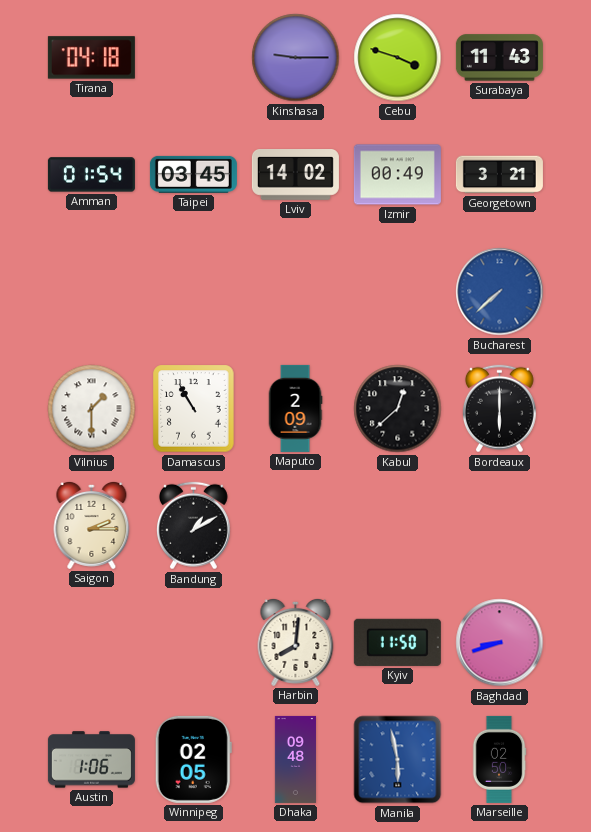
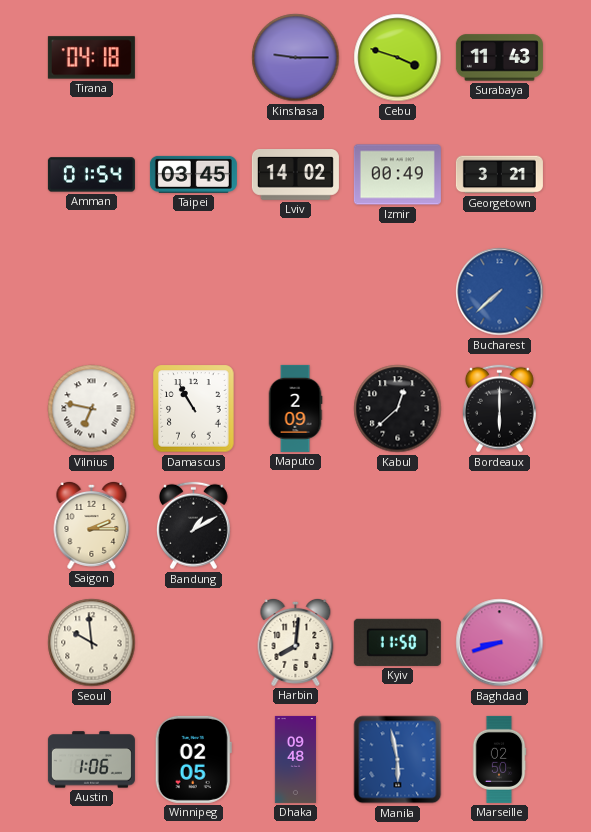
Vilnius: 1:30 -> 6:47 (92, 409)
Seoul: none -> 9:59 (92, 643)
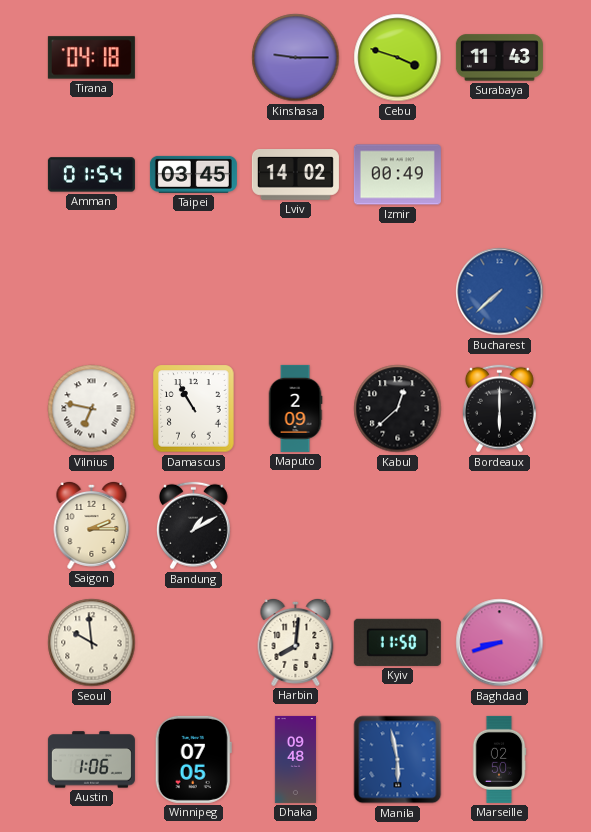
Georgetown: 3:21 -> none (499, 175)
Winnipeg: 02:05 -> 07:05 (193, 759)
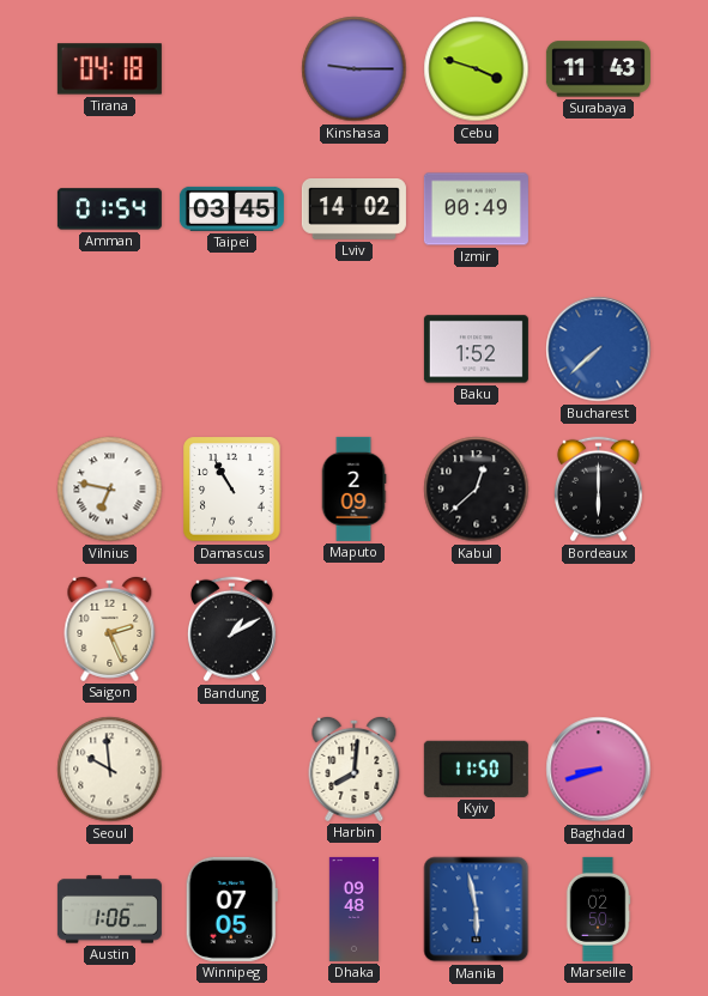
Baku: none -> 1:52 (476, 350)
Saigon: 2:15 -> 2:26 (110, 628)
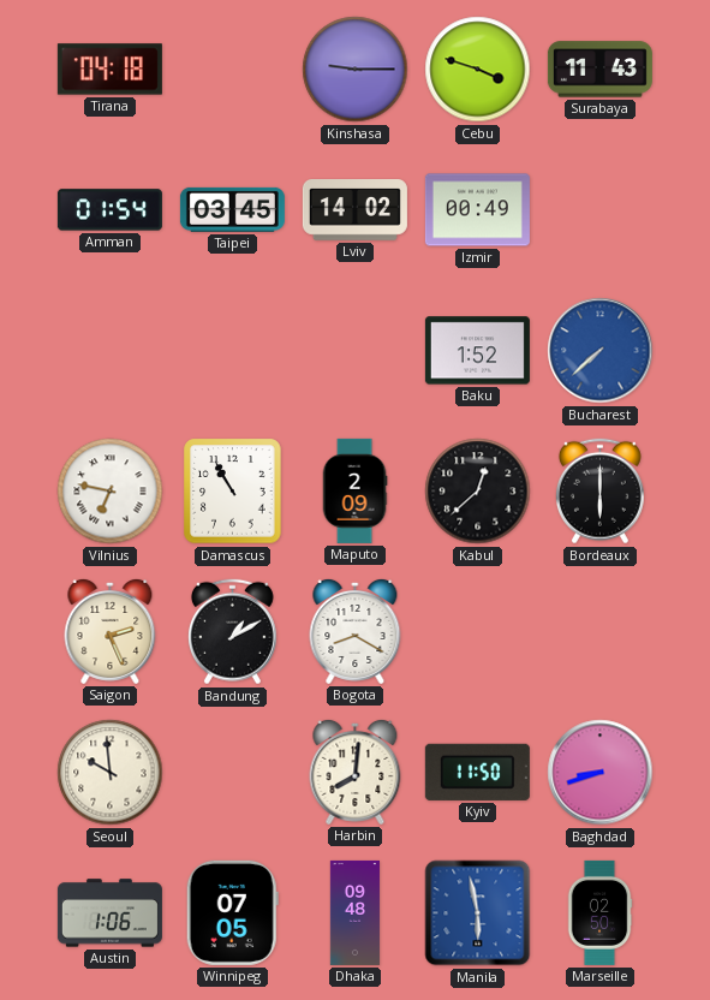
Bogota: none -> 8:20 (356, 631)
